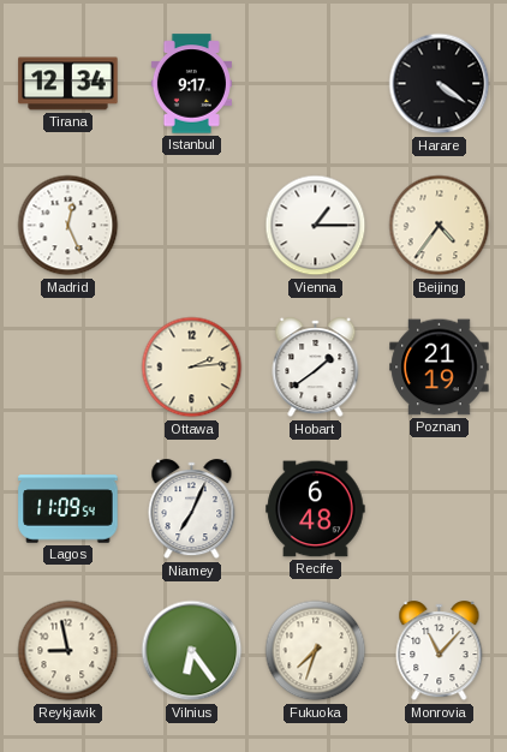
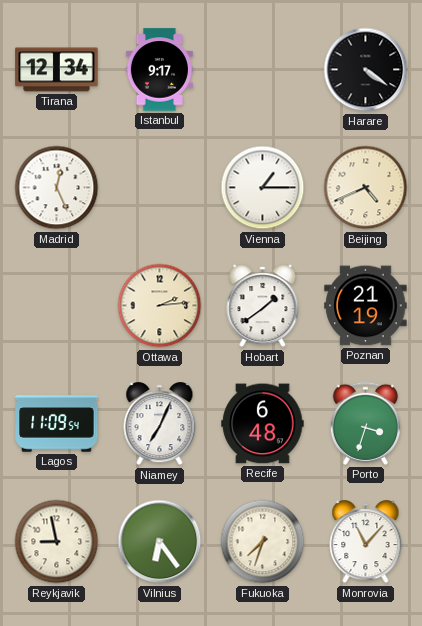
Beijing: 4:36 -> 4:41 (366, 188)
Porto: none -> 3:33 (365, 423)
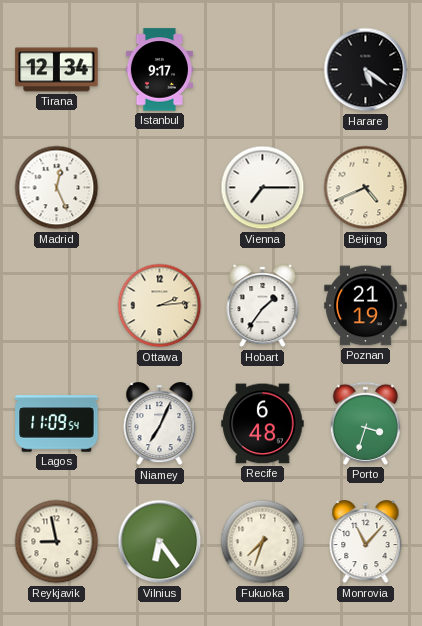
Harare: 4:21 -> 5:21 (366, 70)
Vienna: 1:15 -> 7:15 (263, 188)
Hobart: 1:39 -> 1:36 (263, 306)
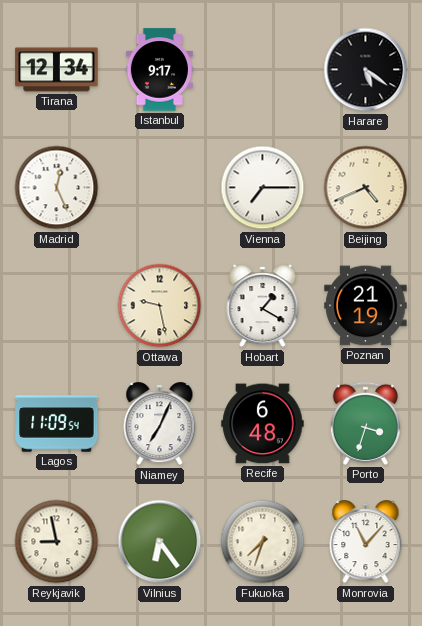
Ottawa: 2:14 -> 9:28 (160, 306)
Hobart: 1:36 -> 1:20 (263, 306)
